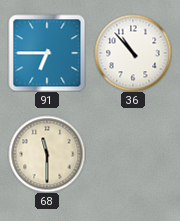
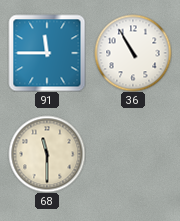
91: 6:45 -> 11:45 (47, 53)
36: 10:53 -> 10:55 (133, 53)
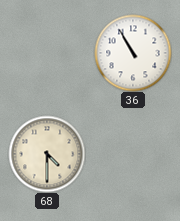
91: 11:45 -> none (47, 53)
68: 11:30 -> 4:30 (47, 154)
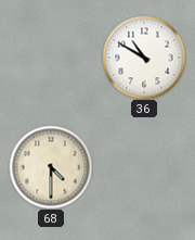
36: 10:55 -> 10:50 (144, 58)
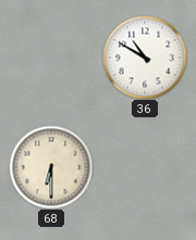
68: 4:30 -> 6:30 (51, 167)
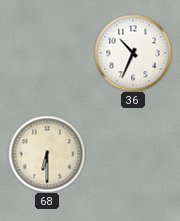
36: 10:50 -> 10:34 (133, 53)
